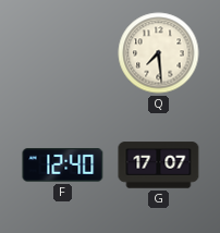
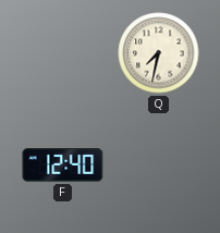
Q: 7:29 -> 7:32 (159, 53)
G: 17:07 -> none (159, 165)
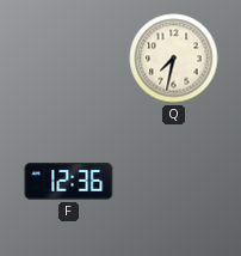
F: 12:40 -> 12:36 (69, 182)
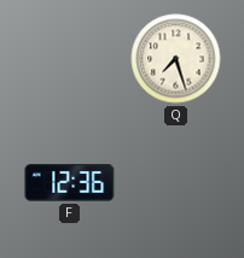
Q: 7:32 -> 7:27 (176, 59)
